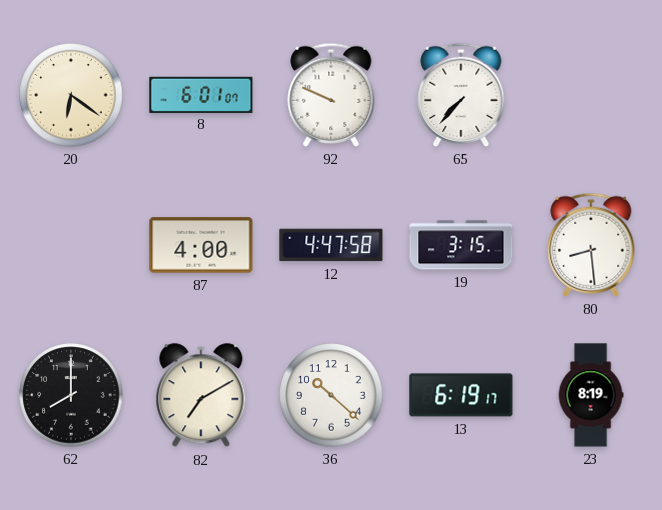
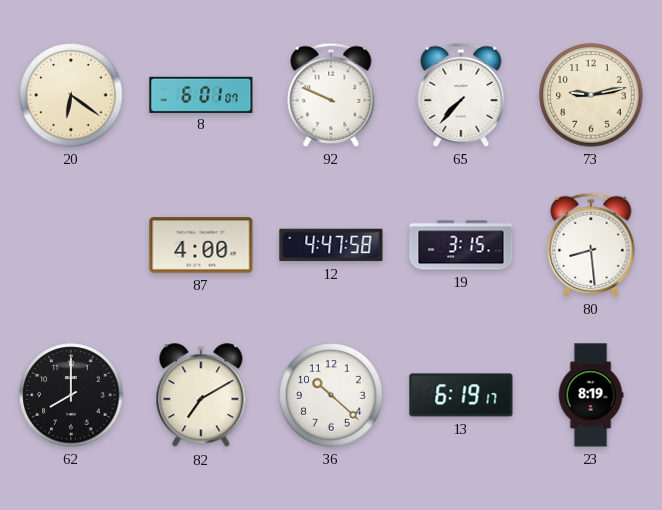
73: none -> 9:13 (591, 95)
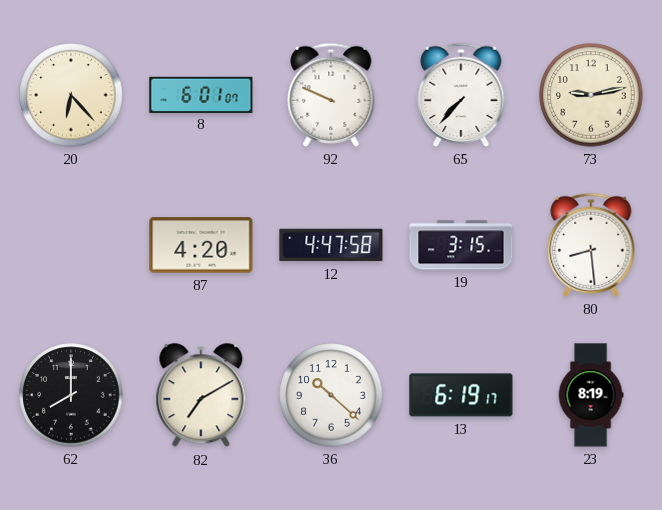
20: 6:21 -> 6:23 (71, 95)
87: 4:00 -> 4:20 (201, 245)
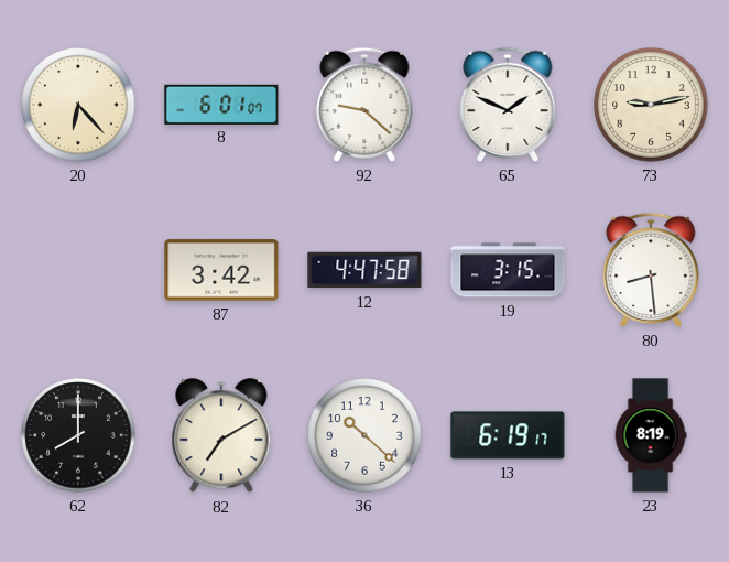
92: 9:49 -> 9:22 (364, 105)
65: 7:37 -> 1:49 (508, 105)
87: 4:20 -> 3:42 (221, 270)
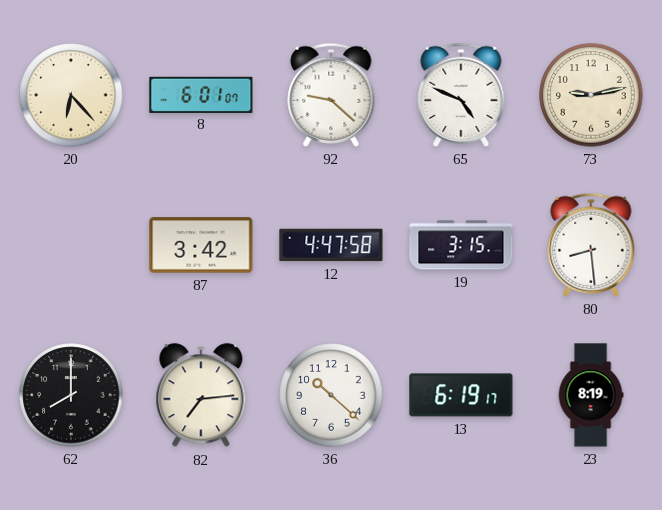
65: 1:49 -> 4:49 (461, 95)
82: 7:10 -> 7:14 (201, 396)
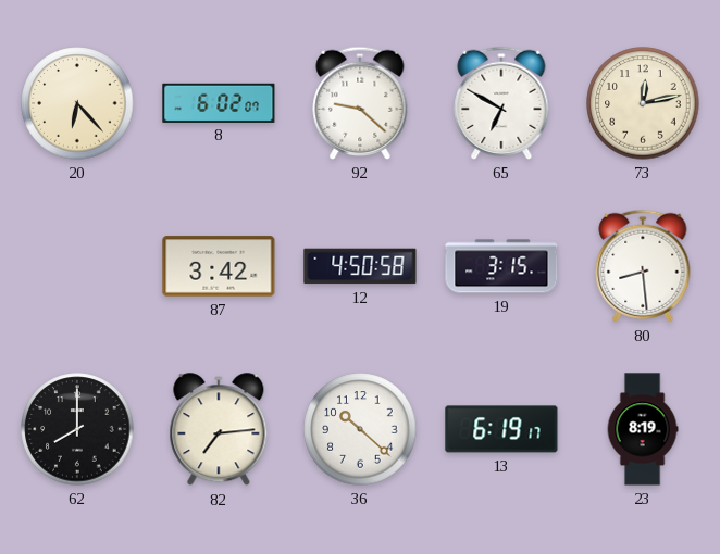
8: 6:01 -> 6:02 (219, 102)
65: 4:49 -> 6:50 (501, 103)
73: 9:13 -> 12:13 (643, 103)
12: 4:47 -> 4:50 (360, 266)
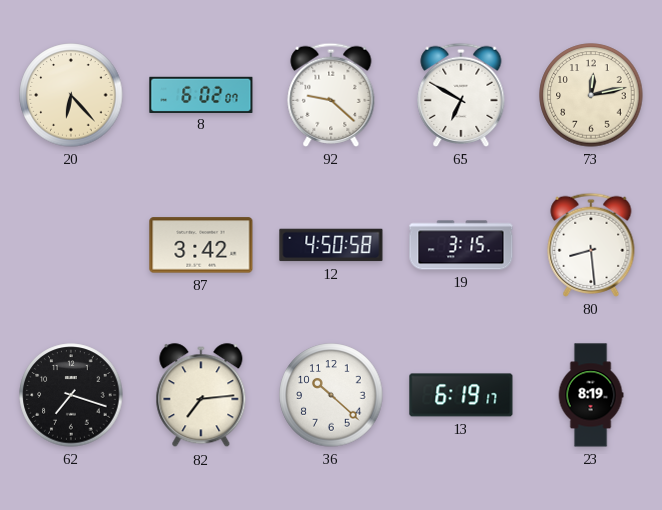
62: 8:00 -> 7:18 (71, 395)
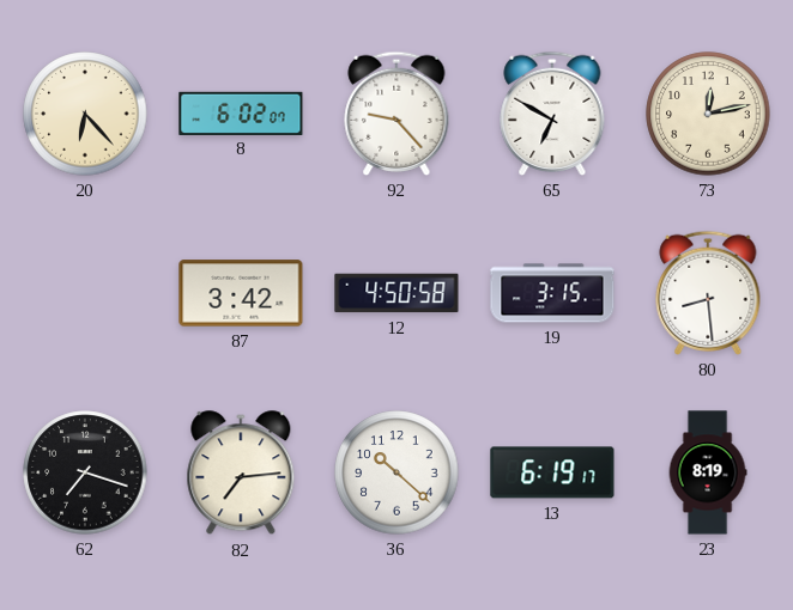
92: 9:22 -> 9:23 (396, 114)
